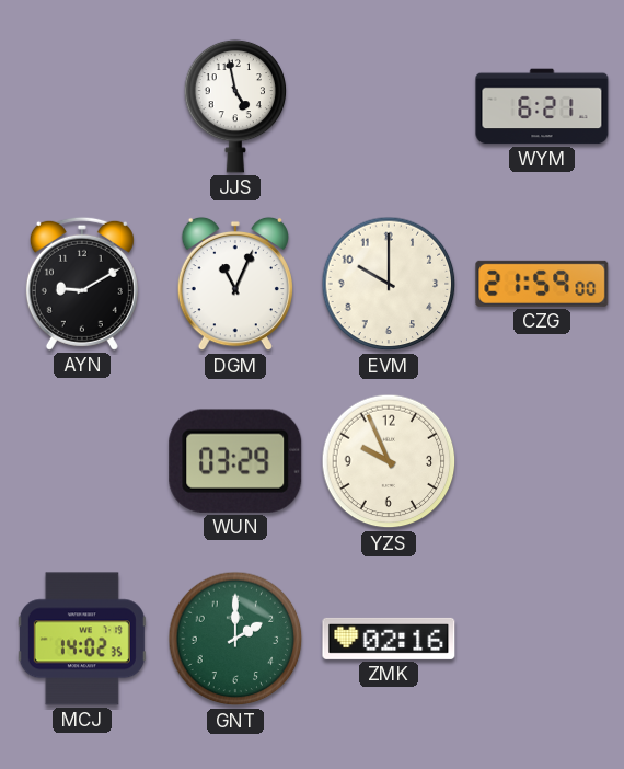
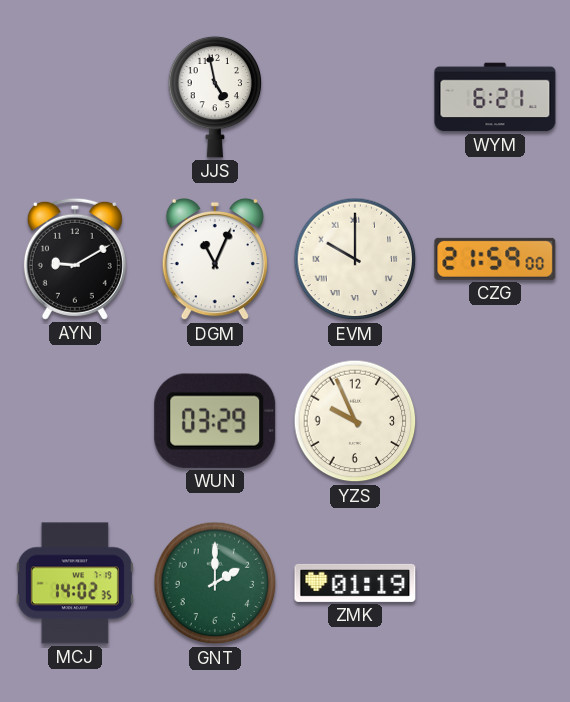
EVM numerals: Arabic -> Roman (355, 259)
ZMK: 02:16 -> 01:19 (355, 583)
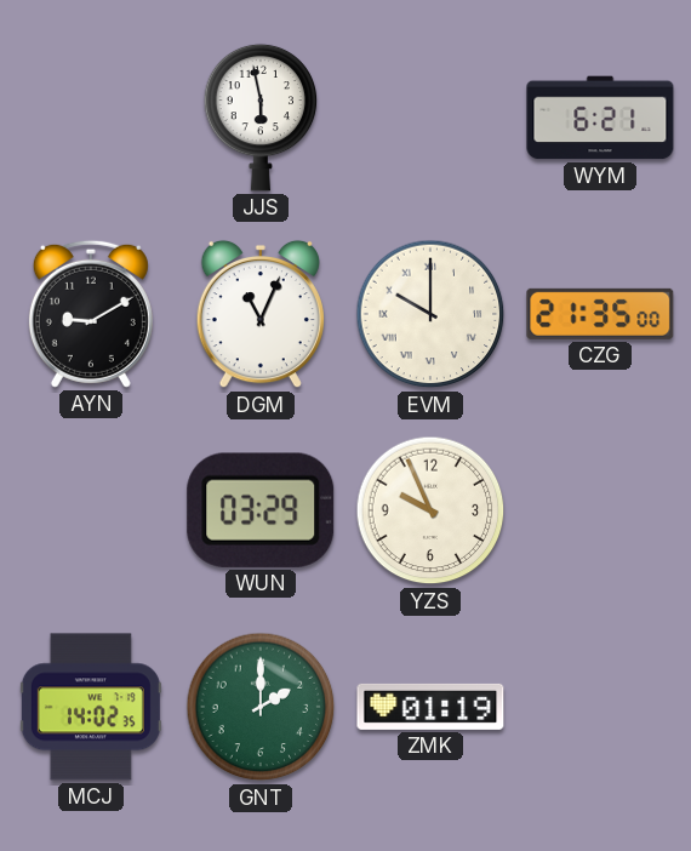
JJS: 4:58 -> 5:58 (261, 118)
CZG: 21:59 -> 21:35 (600, 314)
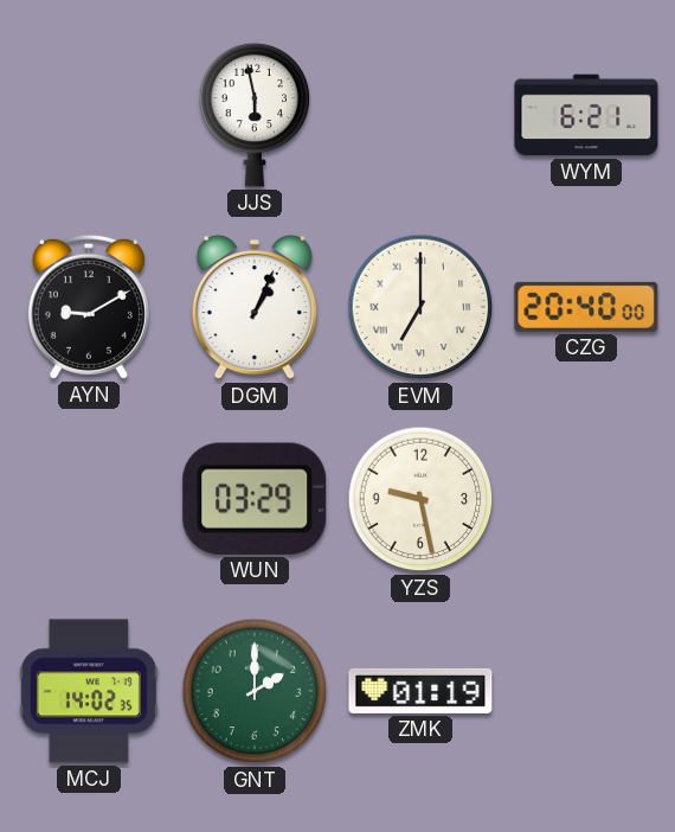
DGM: 11:04 -> 1:04 (255, 307)
EVM: 10:00 -> 7:00 (420, 307)
CZG: 21:35 -> 20:40 (586, 307)
YZS: 9:56 -> 9:28 (420, 499)
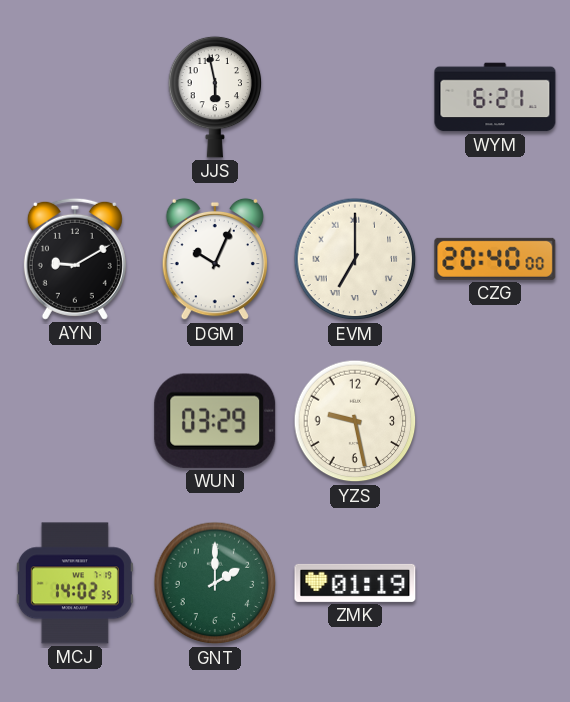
DGM: 1:04 -> 10:04 (215, 259)
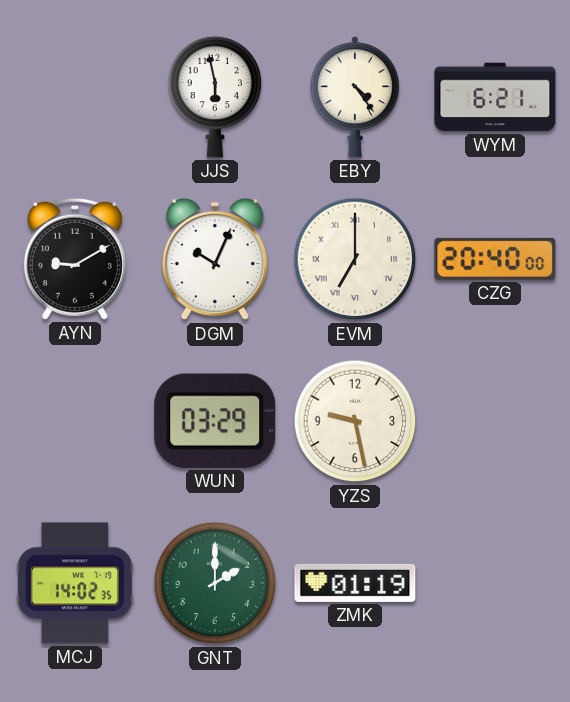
EBY: none -> 4:24 (355, 97)
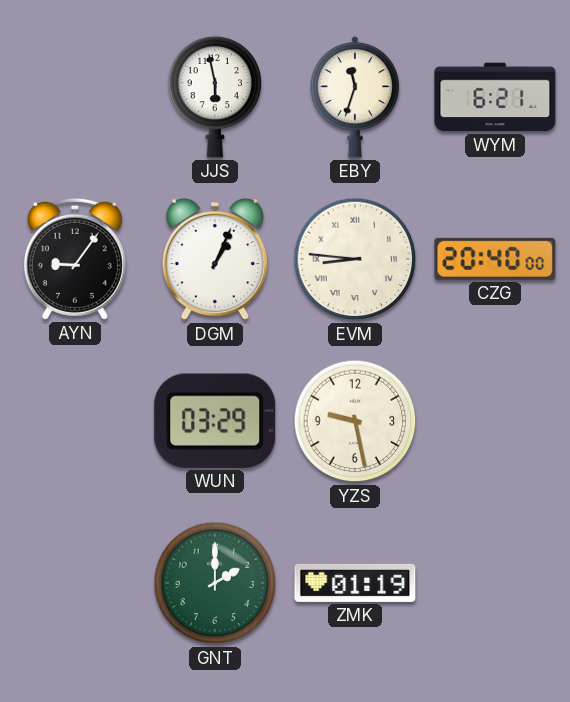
EBY: 4:24 -> 11:33 (355, 97)
AYN: 9:10 -> 9:06 (75, 259)
DGM: 10:04 -> 1:04 (215, 259)
EVM: 7:00 -> 8:46 (355, 259)
MCJ: 14:02 -> none (75, 583)
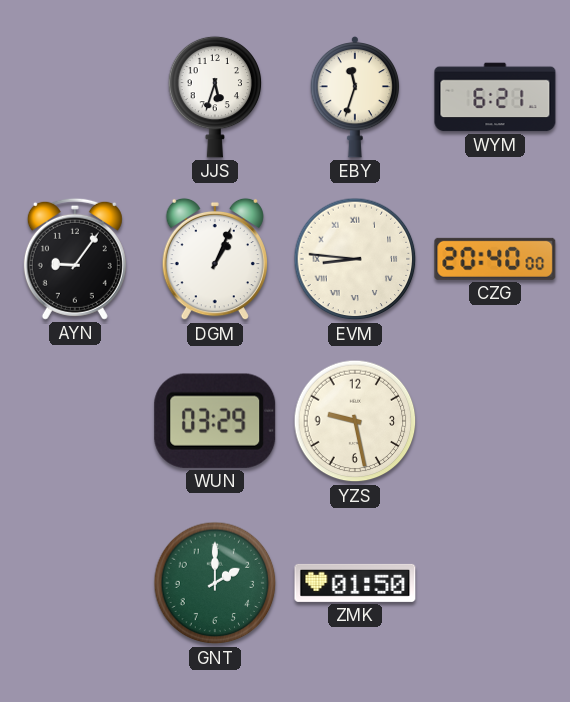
JJS: 5:58 -> 5:33 (215, 97)
ZMK: 01:19 -> 01:50 (355, 583)
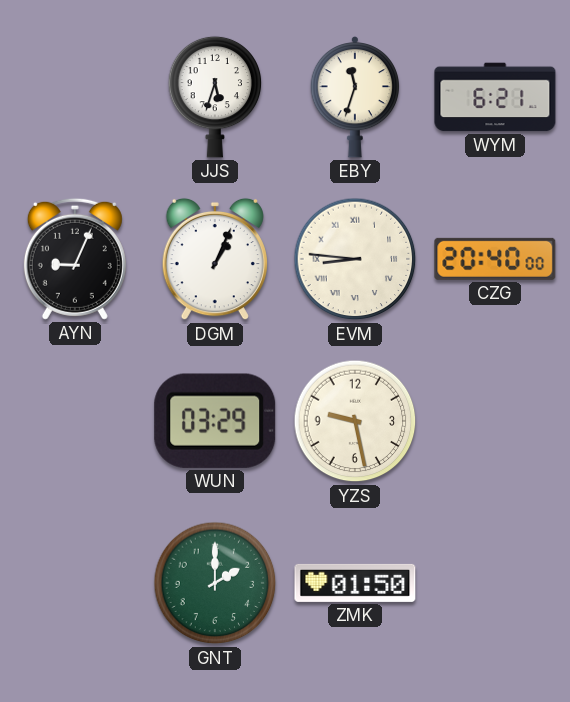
AYN: 9:06 -> 9:04 (75, 259)
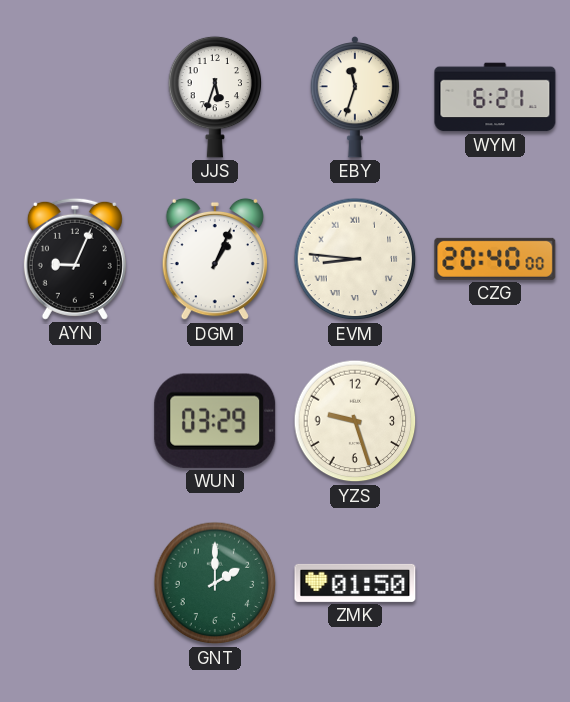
YZS: 9:28 -> 9:27 (355, 421)
